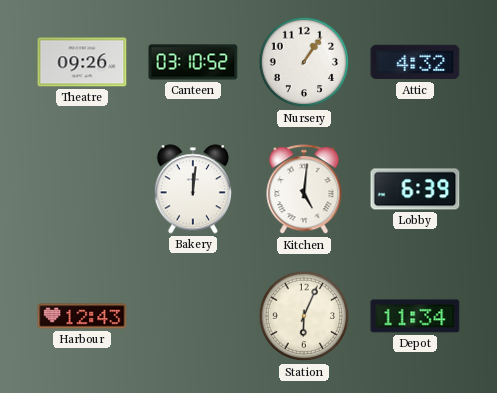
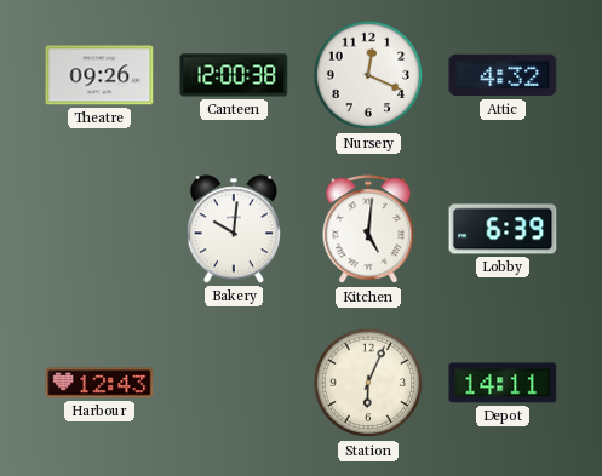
Canteen: 03:10 -> 12:00 (234, 75)
Nursery: 1:06 -> 12:19 (368, 75)
Bakery: 12:01 -> 10:01 (234, 229)
Depot: 11:34 -> 14:11 (503, 383)
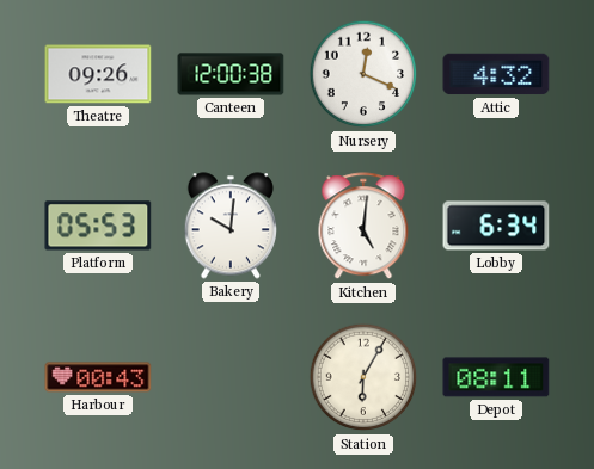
Platform: none -> 05:53 (98, 226)
Lobby: 6:39 -> 6:34 (496, 226)
Harbour: 12:43 -> 00:43 (98, 377)
Station: 6:04 -> 6:05 (363, 377)
Depot: 14:11 -> 08:11 (496, 377)
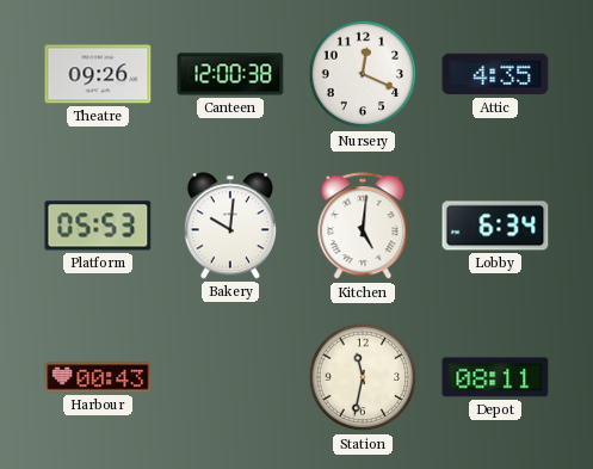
Attic: 4:32 -> 4:35 (495, 74)
Station: 6:05 -> 11:32 (363, 377)
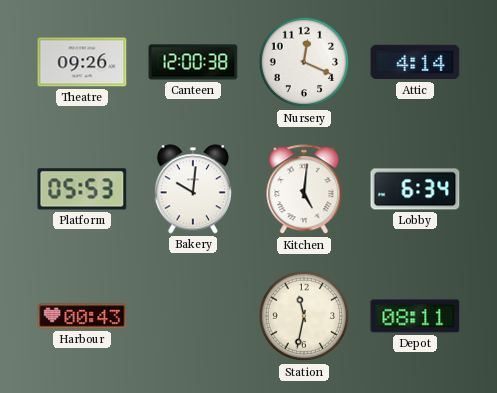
Attic: 4:35 -> 4:14 (415, 62)
